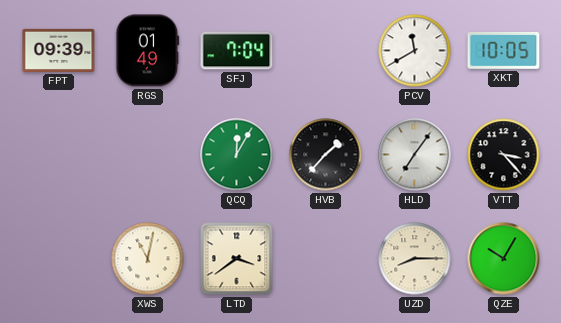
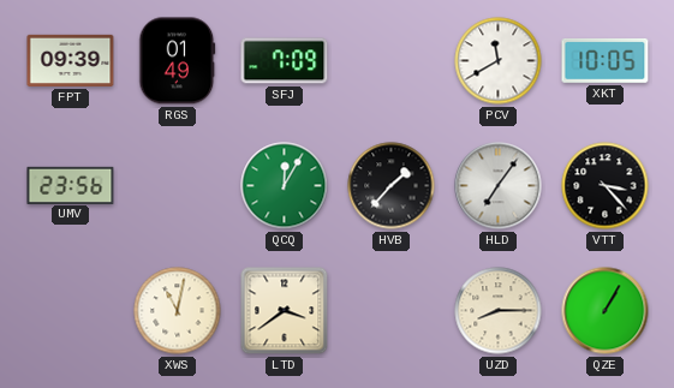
SFJ: 7:04 -> 7:09 (285, 61)
UMV: none -> 23:56 (71, 185)
QZE: 10:05 -> 1:05 (606, 311)
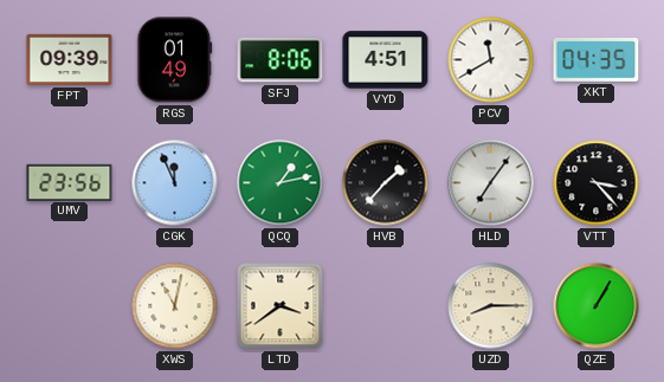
SFJ: 7:09 -> 8:06 (281, 60)
VYD: none -> 4:51 (386, 60)
XKT: 10:05 -> 04:35 (597, 60)
CGK: none -> 11:56 (175, 183)
QCQ: 12:05 -> 1:13 (281, 183)
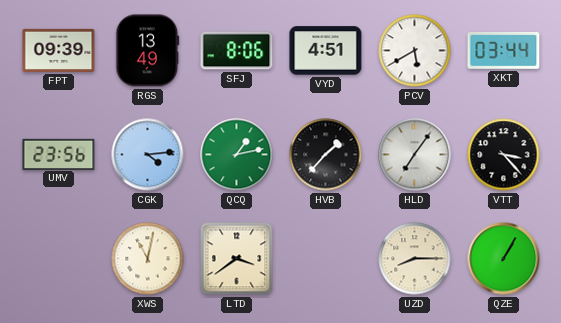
RGS: 01:49 -> 13:49 (148, 51)
PCV: 11:40 -> 5:40 (415, 51)
XKT: 04:35 -> 03:44 (504, 51)
CGK: 11:56 -> 4:14 (148, 155)
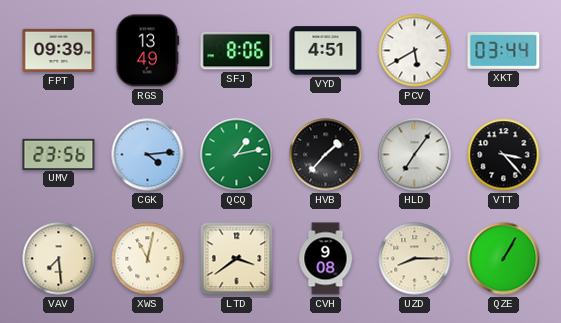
VAV: none -> 7:29 (59, 259)
CVH: none -> 9:08 (326, 259)
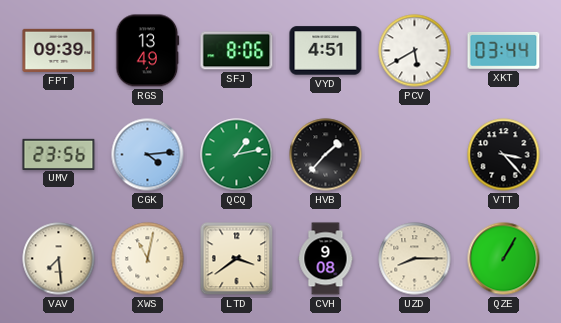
HLD: 7:06 -> none (415, 155)
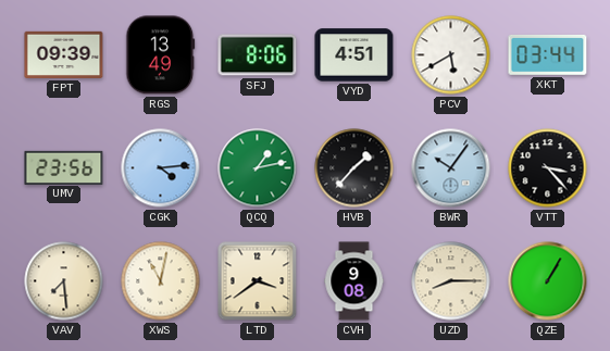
BWR: none -> 10:06 (451, 168)
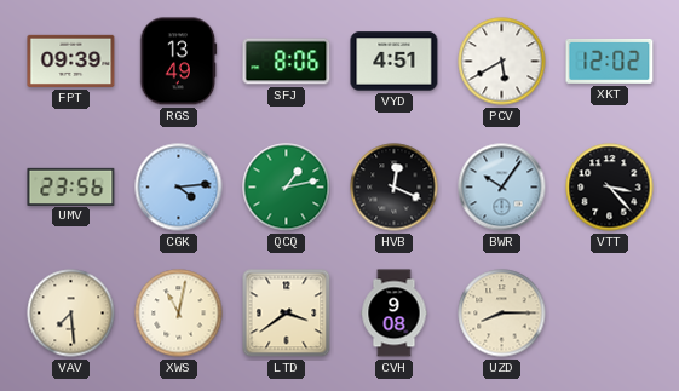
XKT: 03:44 -> 12:02 (610, 62)
HVB: 1:37 -> 12:19 (395, 188)
QZE: 1:05 -> none (548, 281)
